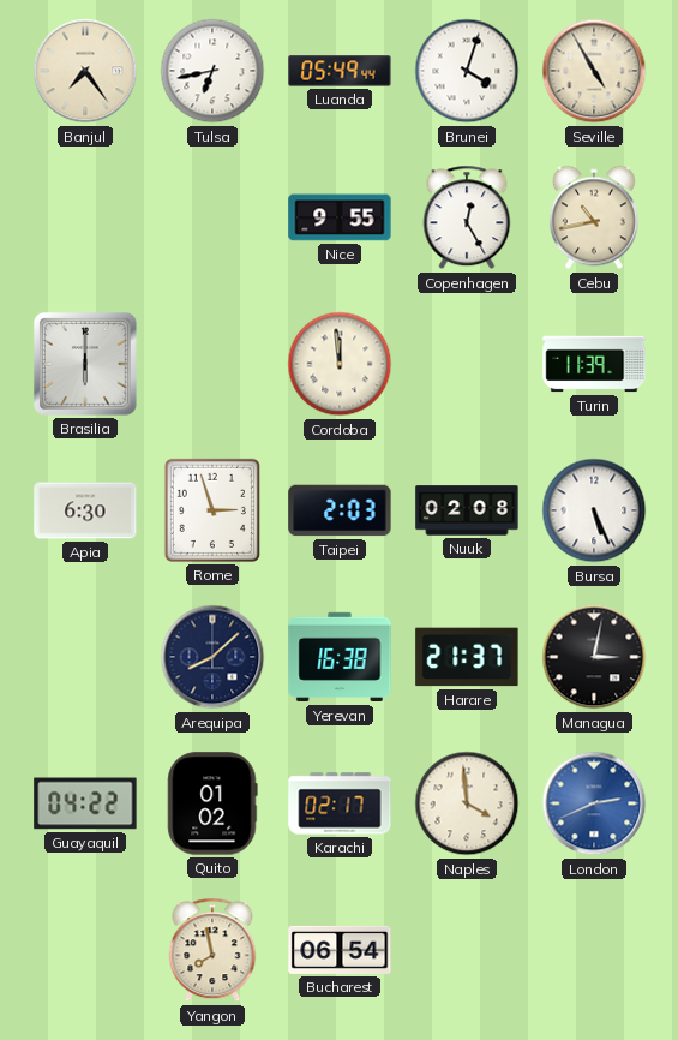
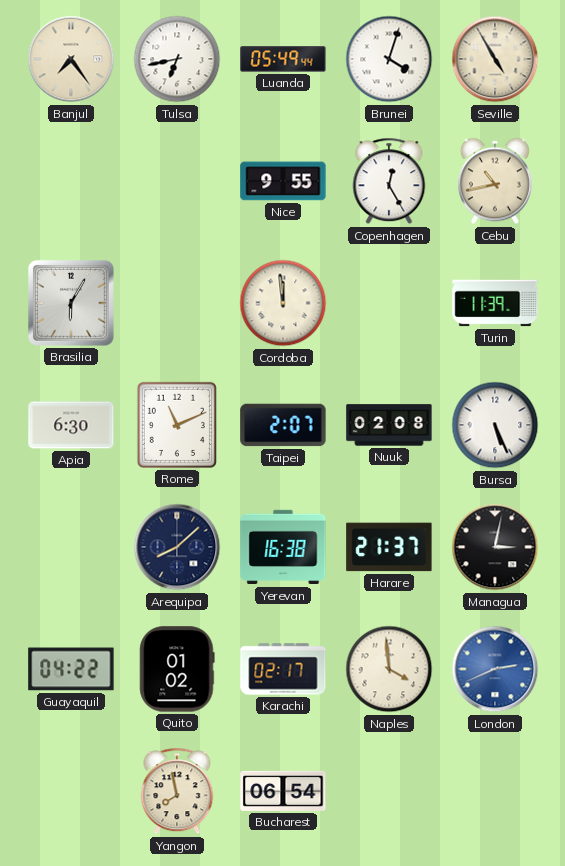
Brasilia: 6:00 -> 6:05 (71, 303)
Rome: 2:57 -> 11:11 (177, 425)
Taipei: 2:03 -> 2:07 (283, 425)
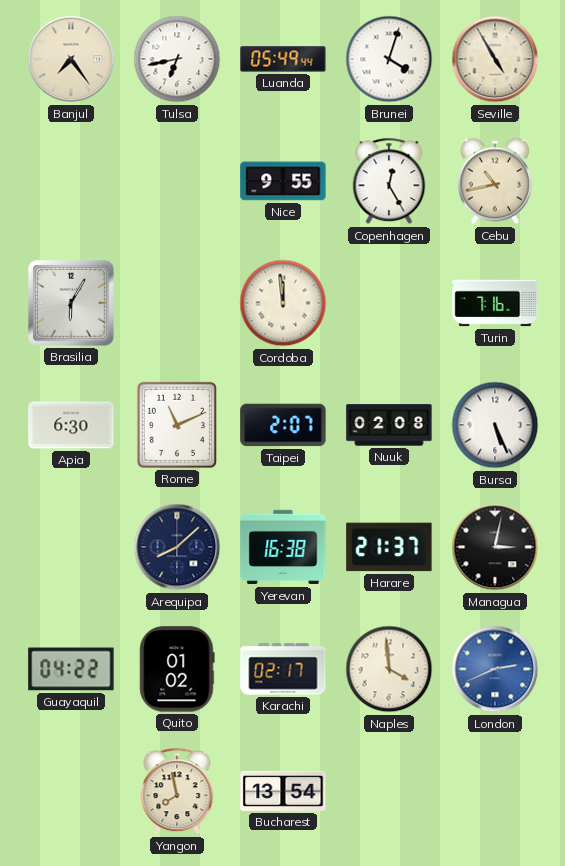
Turin: 11:39 -> 7:16 (495, 303)
Bucharest: 06:54 -> 13:54 (283, 791)
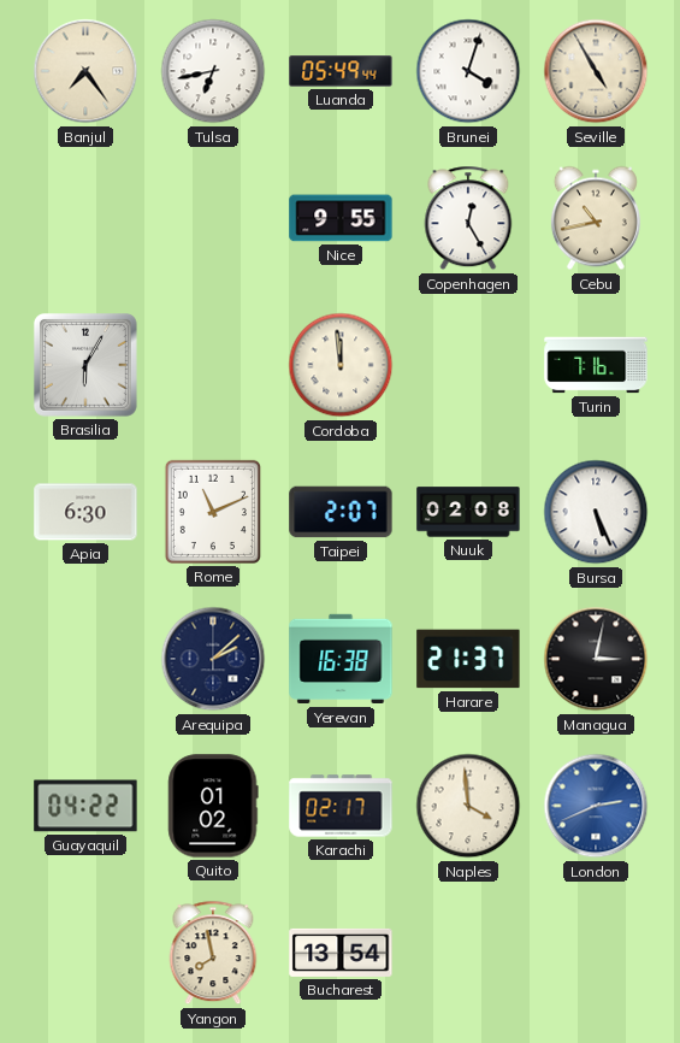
Arequipa: 8:08 -> 2:08 (213, 659)
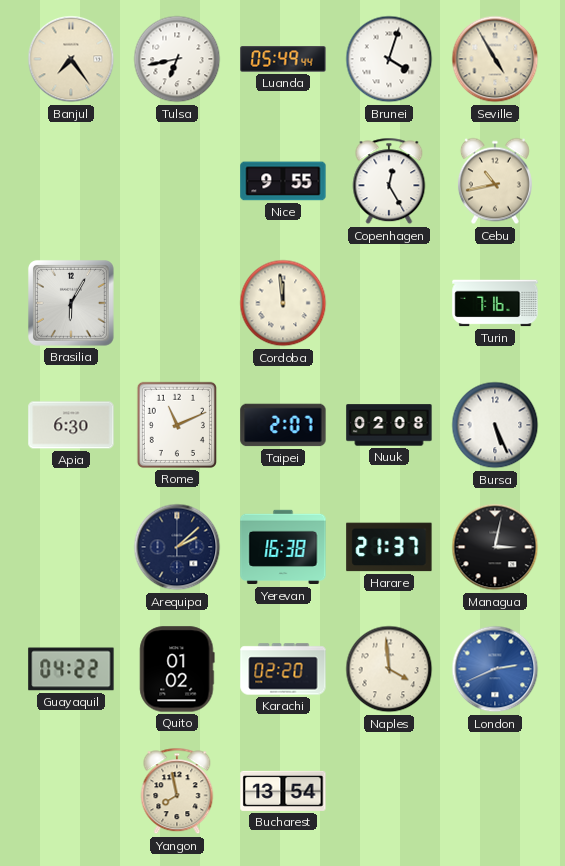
Karachi: 02:17 -> 02:20 (283, 669)
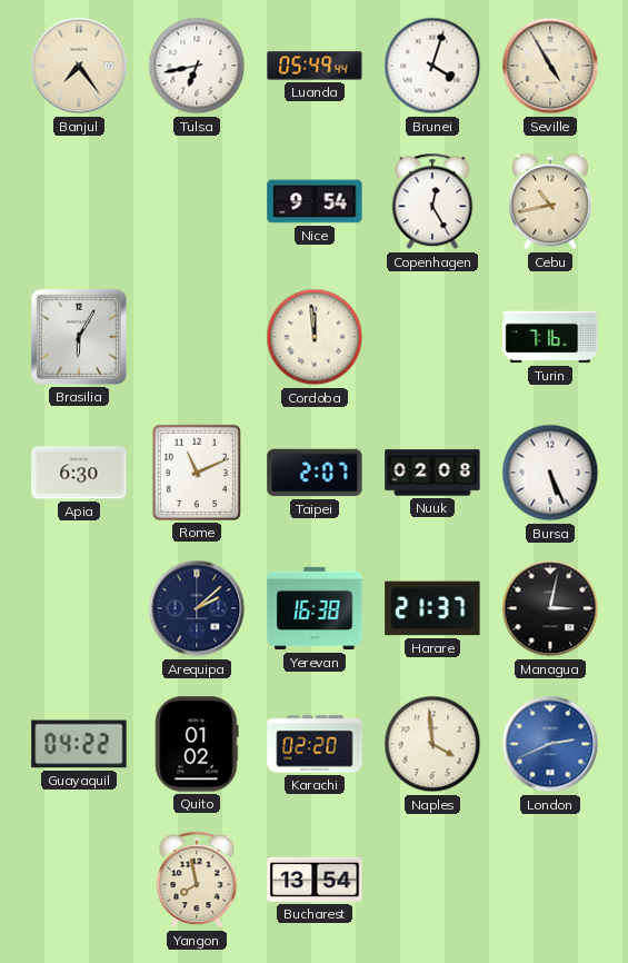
Nice: 9:55 -> 9:54 (315, 201)
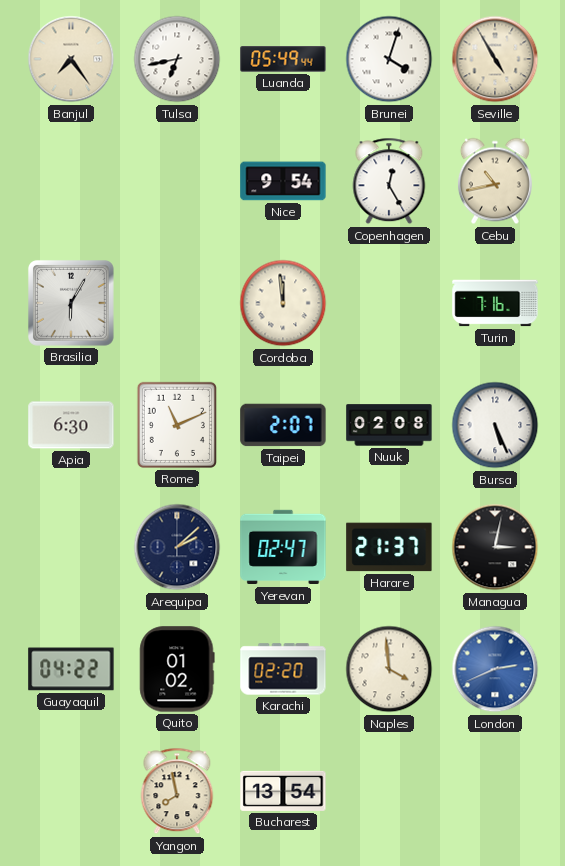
Yerevan: 16:38 -> 02:47 (283, 547)
